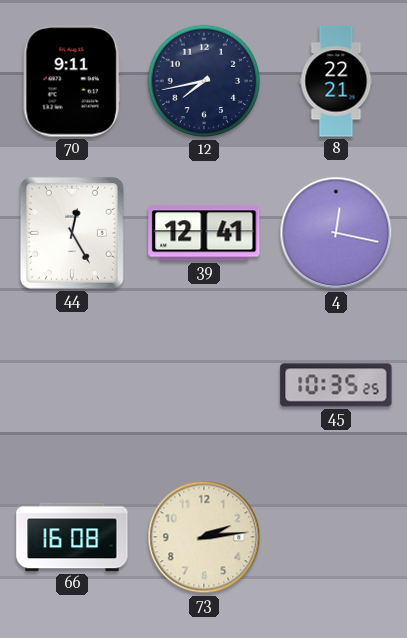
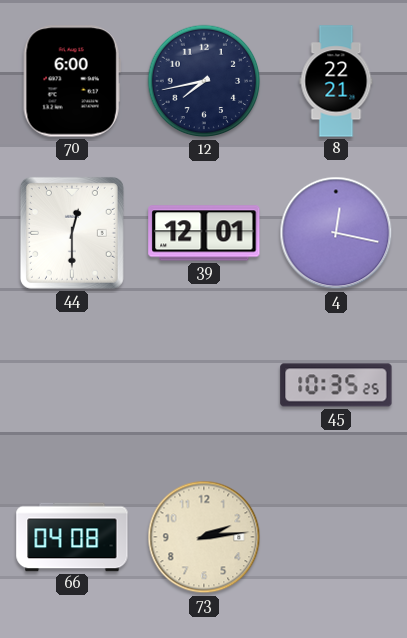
70: 9:11 -> 6:00 (72, 81)
44: 12:25 -> 12:30 (72, 233)
39: 12:41 -> 12:01 (204, 233)
66: 16:08 -> 04:08 (72, 537)
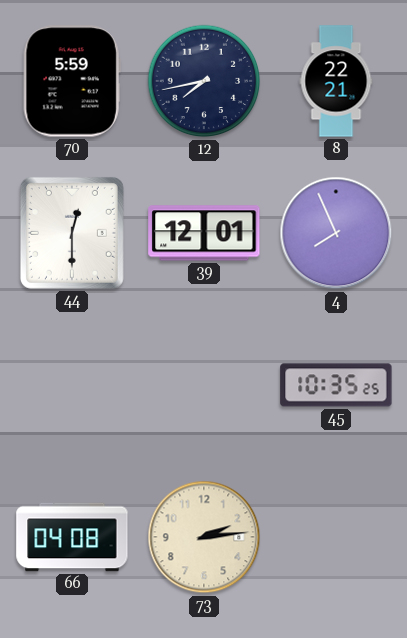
70: 6:00 -> 5:59 (72, 81)
4: 12:17 -> 7:56 (336, 233)
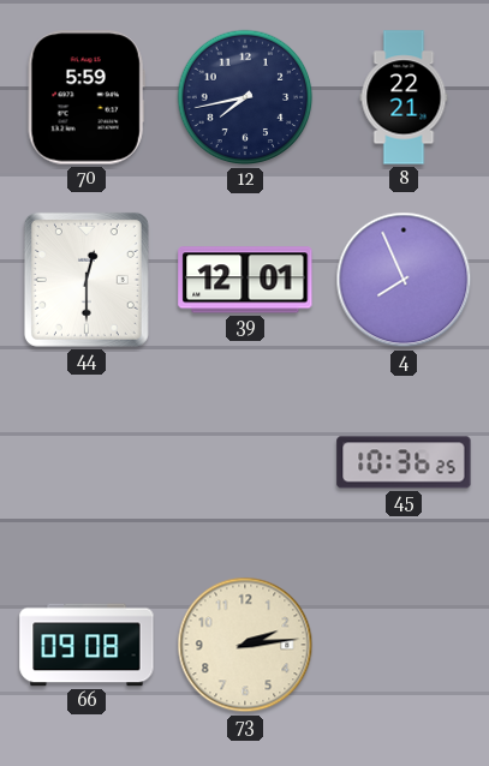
45: 10:35 -> 10:36 (404, 462)
66: 04:08 -> 09:08 (87, 645)
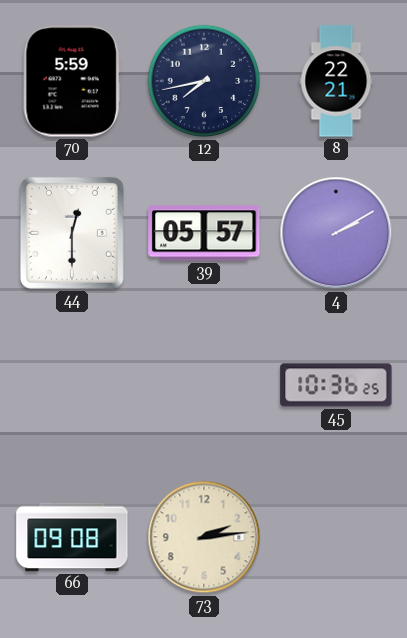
39: 12:01 -> 05:57 (204, 233)
4: 7:56 -> 2:10 (336, 233)
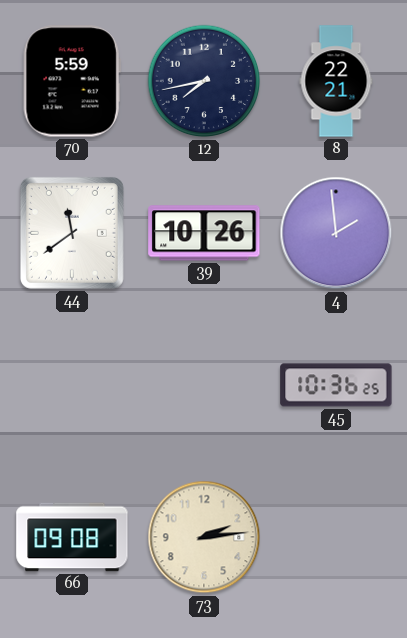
44: 12:30 -> 11:39 (72, 233)
39: 05:57 -> 10:26 (204, 233)
4: 2:10 -> 1:59 (336, 233)
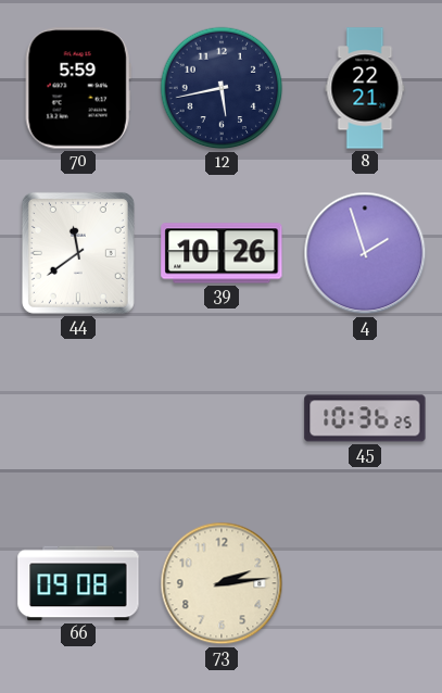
12: 7:43 -> 5:43 (222, 88)
4: 1:59 -> 1:57 (365, 253)
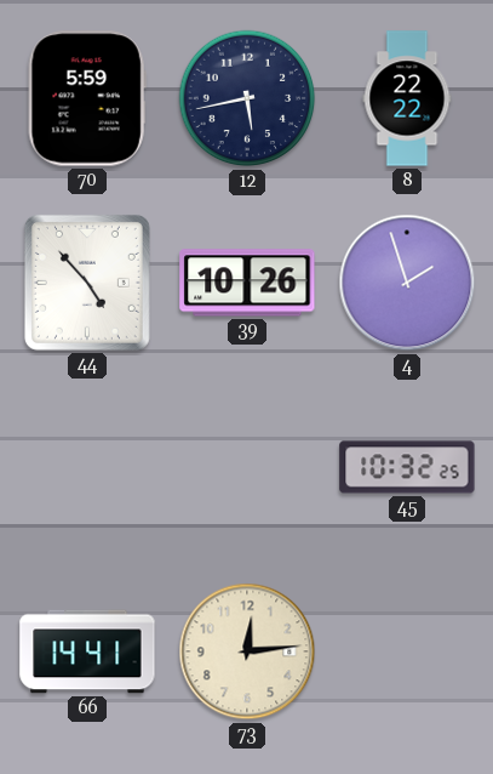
8: 22:21 -> 22:22 (407, 98)
44: 11:39 -> 4:53 (87, 283)
45: 10:36 -> 10:32 (407, 467)
66: 09:08 -> 14:41 (87, 651)
73: 2:14 -> 12:14 (247, 651)
